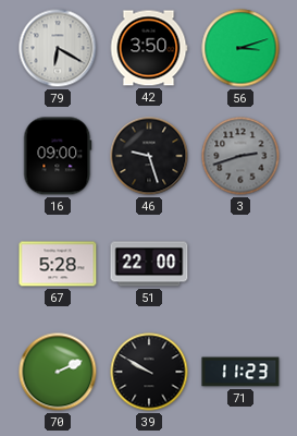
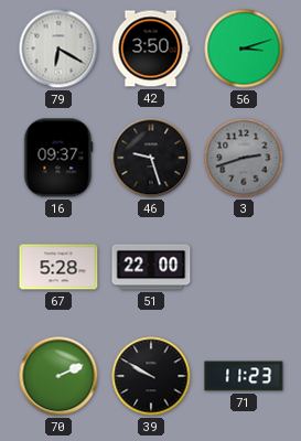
16: 09:00 -> 09:37 (58, 158)
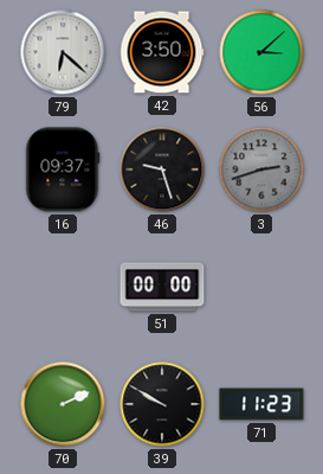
79: 6:20 -> 6:22 (63, 52)
56: 3:12 -> 3:08 (261, 52)
67: 5:28 -> none (58, 267)
51: 22:00 -> 00:00 (162, 287)
